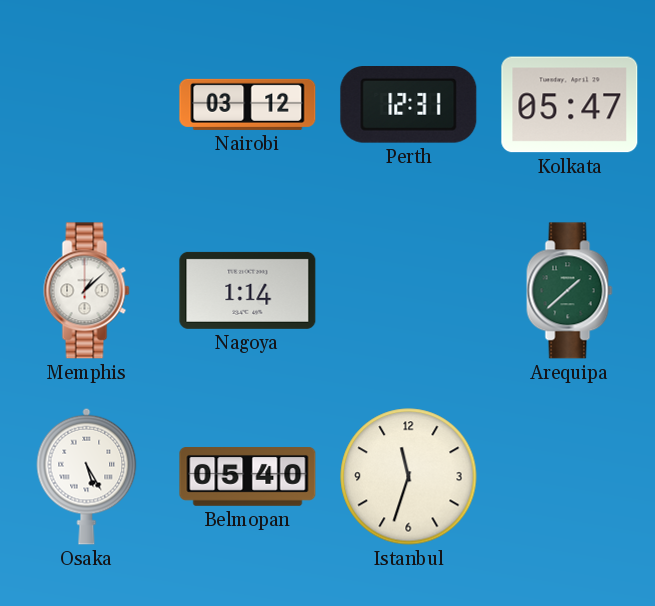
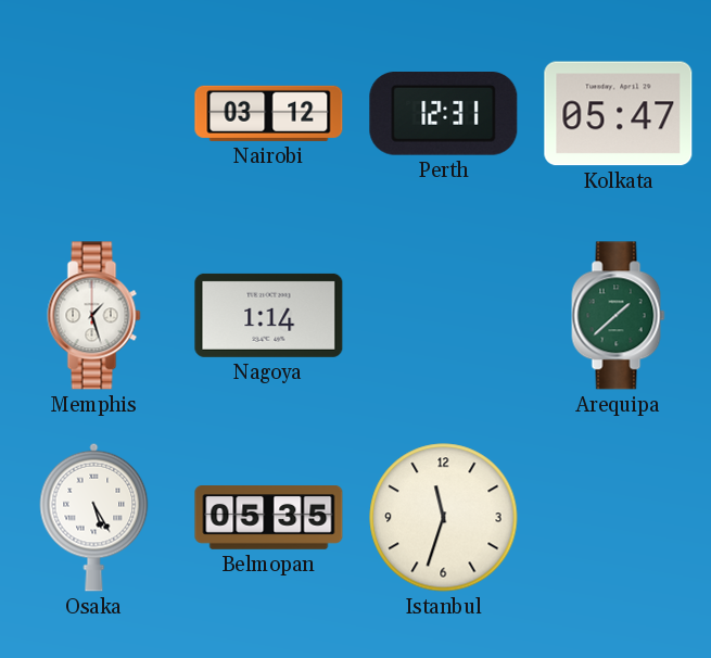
Memphis: 1:08 -> 1:27 (94, 316)
Belmopan: 05:40 -> 05:35 (269, 518)
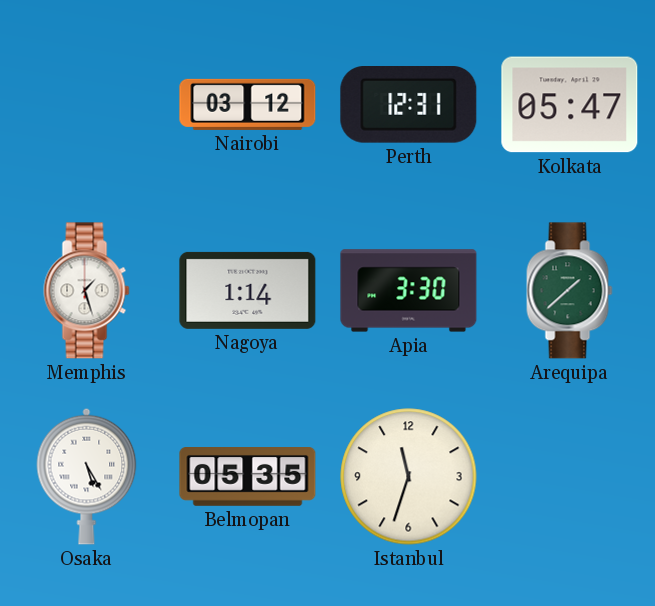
Apia: none -> 3:30 (409, 291)
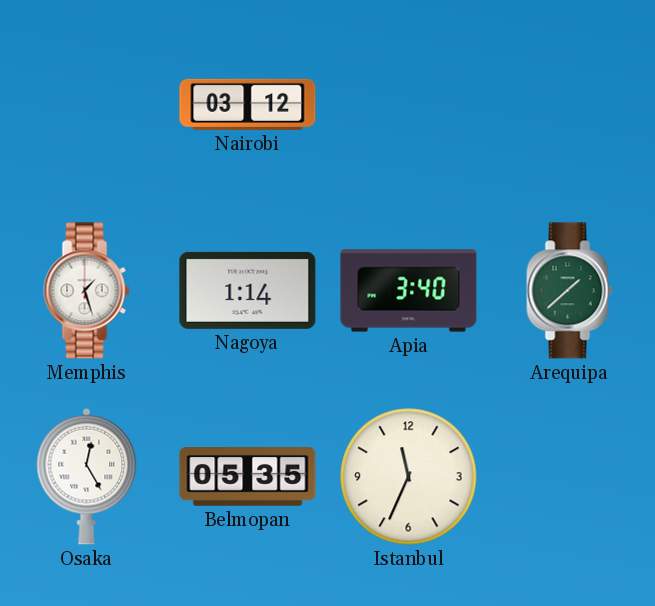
Perth: 12:31 -> none (409, 105)
Kolkata: 05:47 -> none (570, 105)
Apia: 3:30 -> 3:40 (409, 291)
Osaka: 5:25 -> 12:25 (87, 476)
Istanbul: 11:33 -> 11:34 (409, 477)
